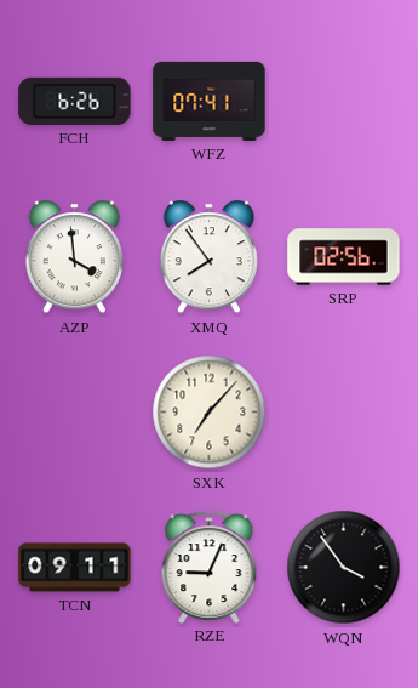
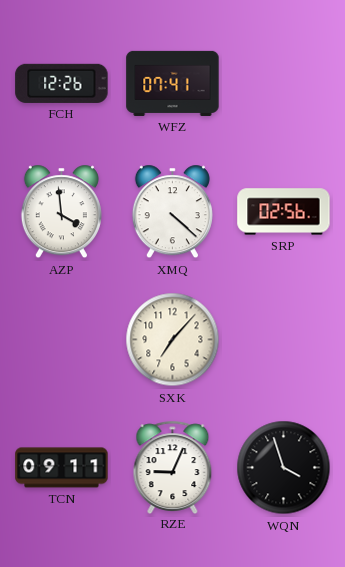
FCH: 6:26 -> 12:26 (62, 83)
XMQ: 7:54 -> 4:22 (172, 212)
WQN: 3:54 -> 3:57 (284, 468)
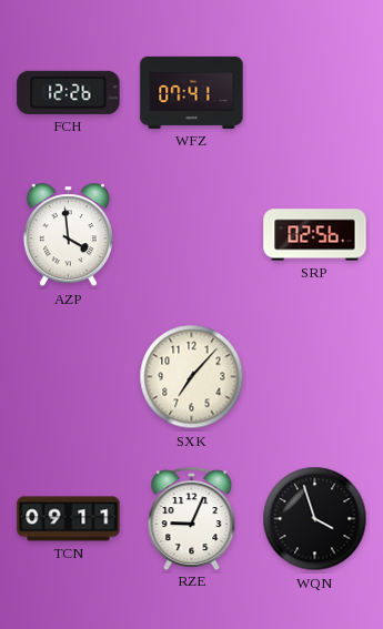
XMQ: 4:22 -> none (172, 212)
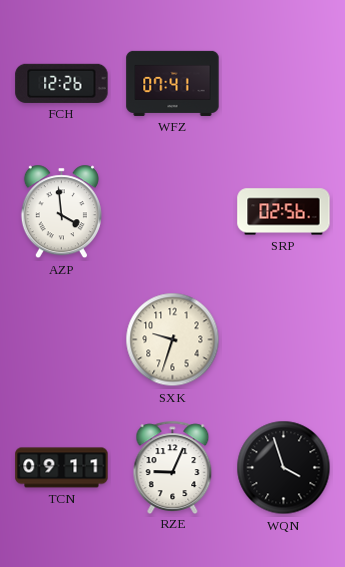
SXK: 7:07 -> 9:33 (173, 340)
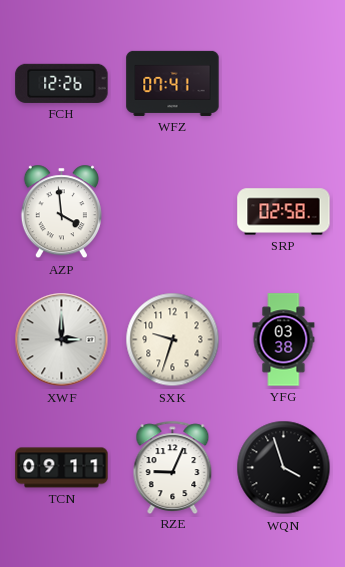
SRP: 02:56 -> 02:58 (284, 212)
XWF: none -> 3:00 (62, 340)
YFG: none -> 03:38 (284, 340)
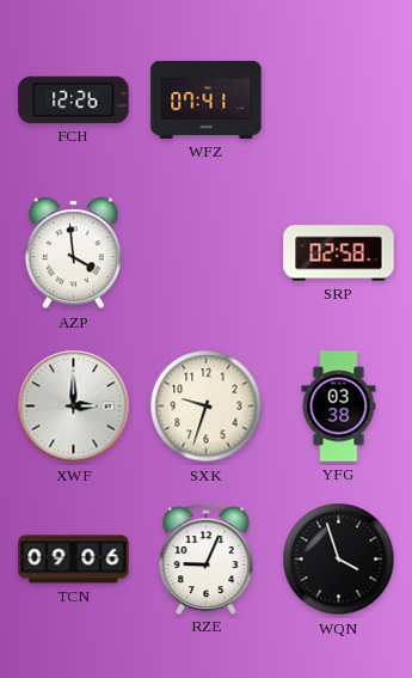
TCN: 09:11 -> 09:06 (74, 560)
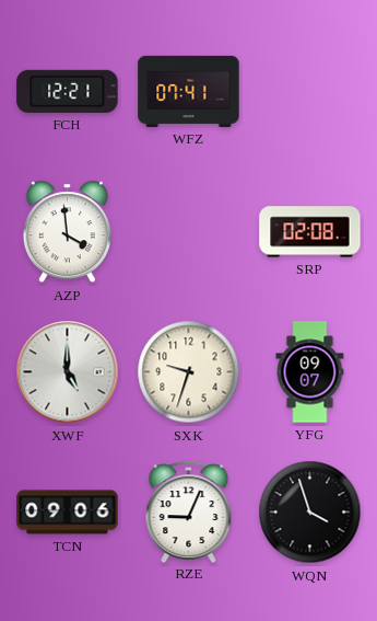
FCH: 12:26 -> 12:21 (68, 91)
SRP: 02:58 -> 02:08 (310, 232)
XWF: 3:00 -> 5:00 (68, 372)
YFG: 03:38 -> 09:07 (310, 372)
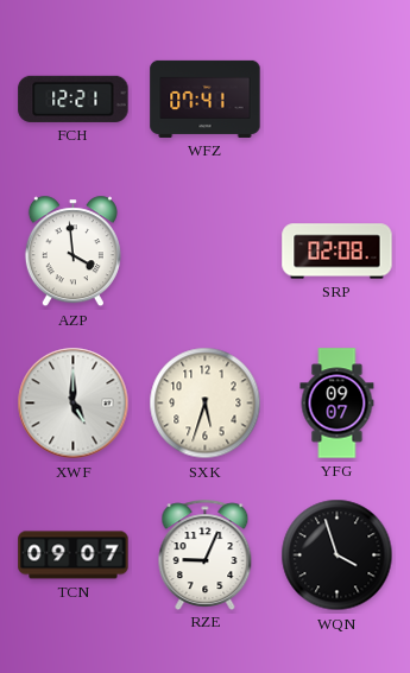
SXK: 9:33 -> 5:33 (206, 404)
TCN: 09:06 -> 09:07 (74, 555)
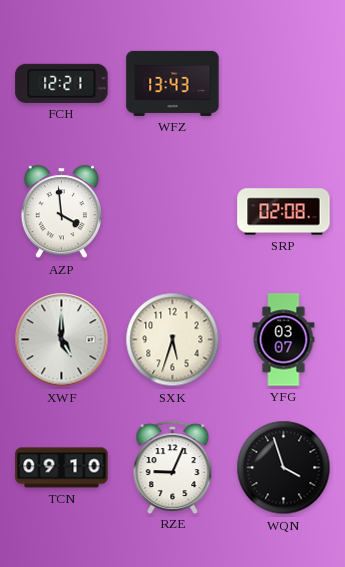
WFZ: 07:41 -> 13:43 (173, 83)
YFG: 09:07 -> 03:07 (284, 340)
TCN: 09:07 -> 09:10 (62, 468)
